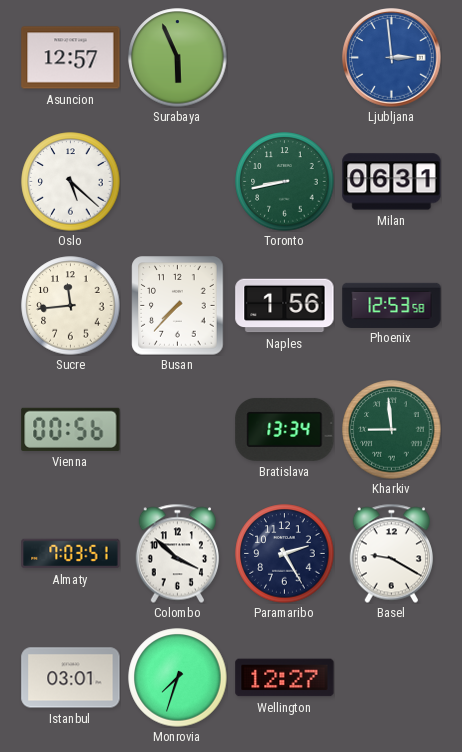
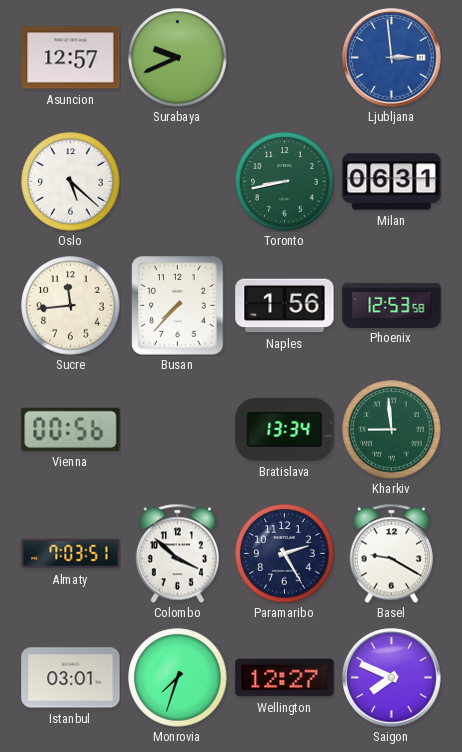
Surabaya: 5:56 -> 9:41 (178, 58)
Saigon: none -> 7:49 (392, 678)
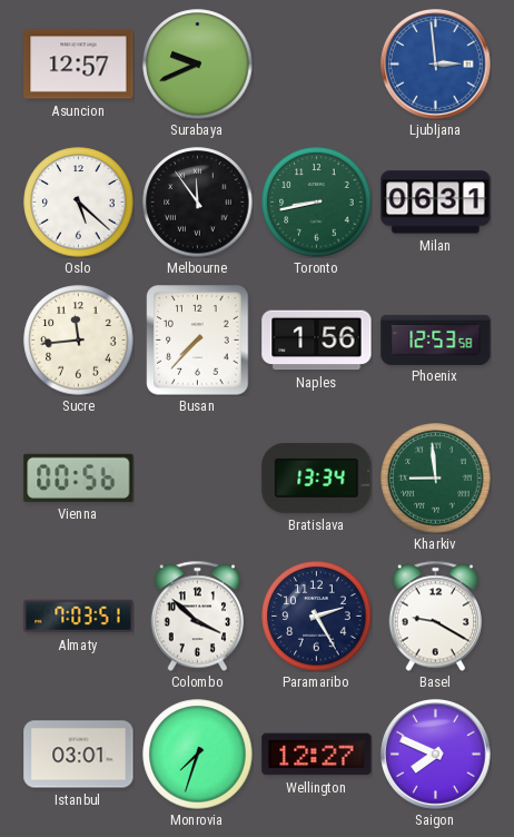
Melbourne: none -> 11:54 (198, 203)
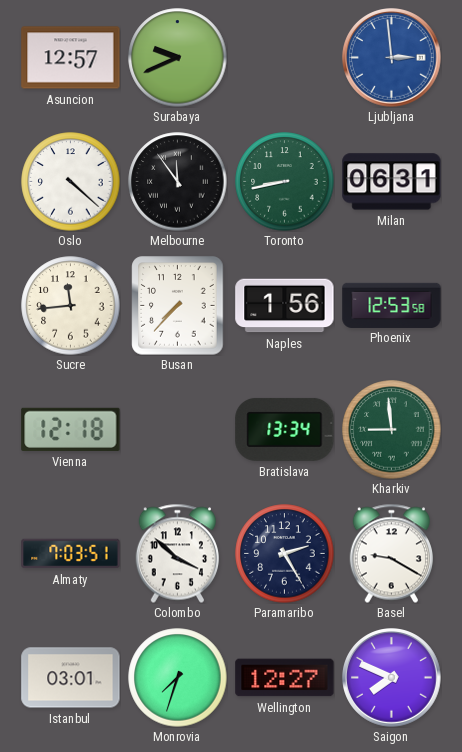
Oslo: 5:22 -> 4:22 (71, 182)
Vienna: 00:56 -> 12:18 (71, 429)
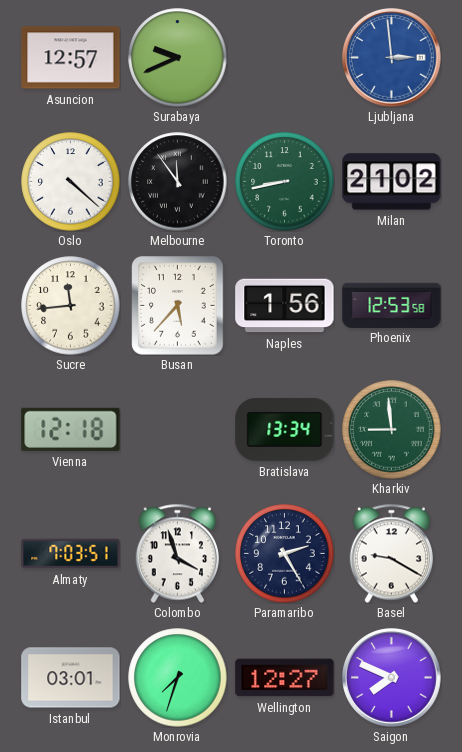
Milan: 06:31 -> 21:02 (392, 182)
Busan: 7:37 -> 5:37 (178, 306)
Colombo: 3:52 -> 3:57 (177, 553)
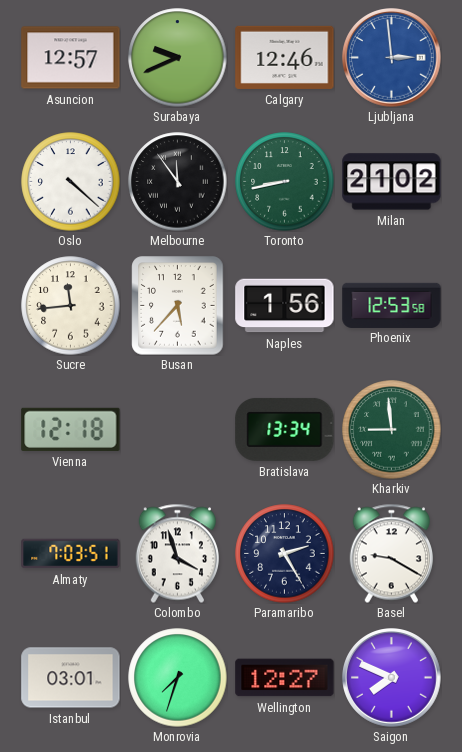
Calgary: none -> 12:46 (285, 57)
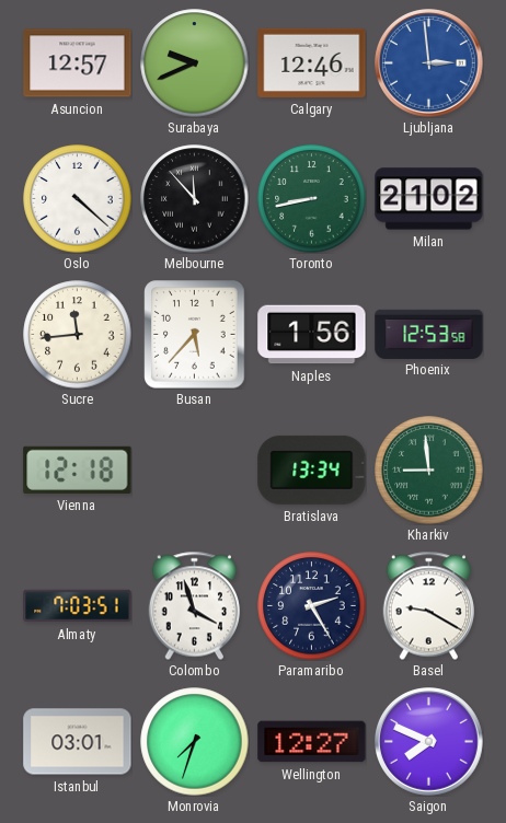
Melbourne: 11:54 -> 11:53 (195, 199)
